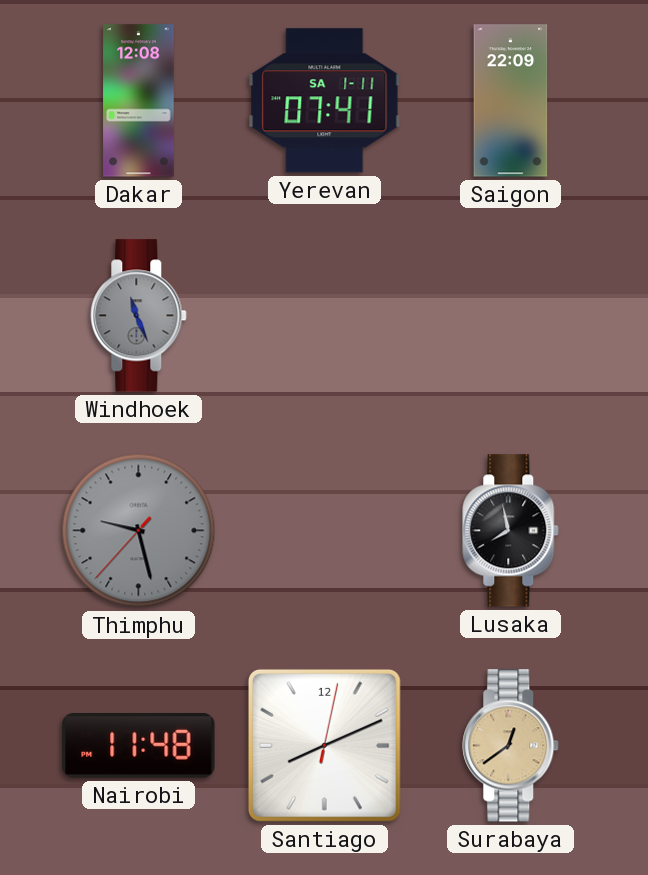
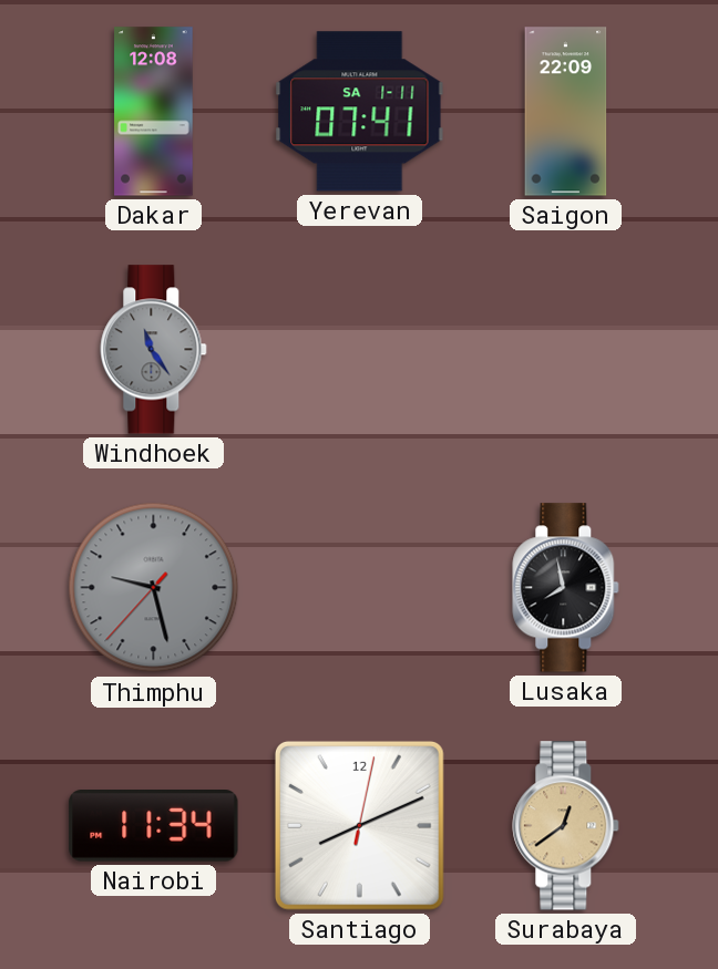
Windhoek: 11:26 -> 11:24 (154, 350)
Nairobi: 11:48 -> 11:34 (154, 826)
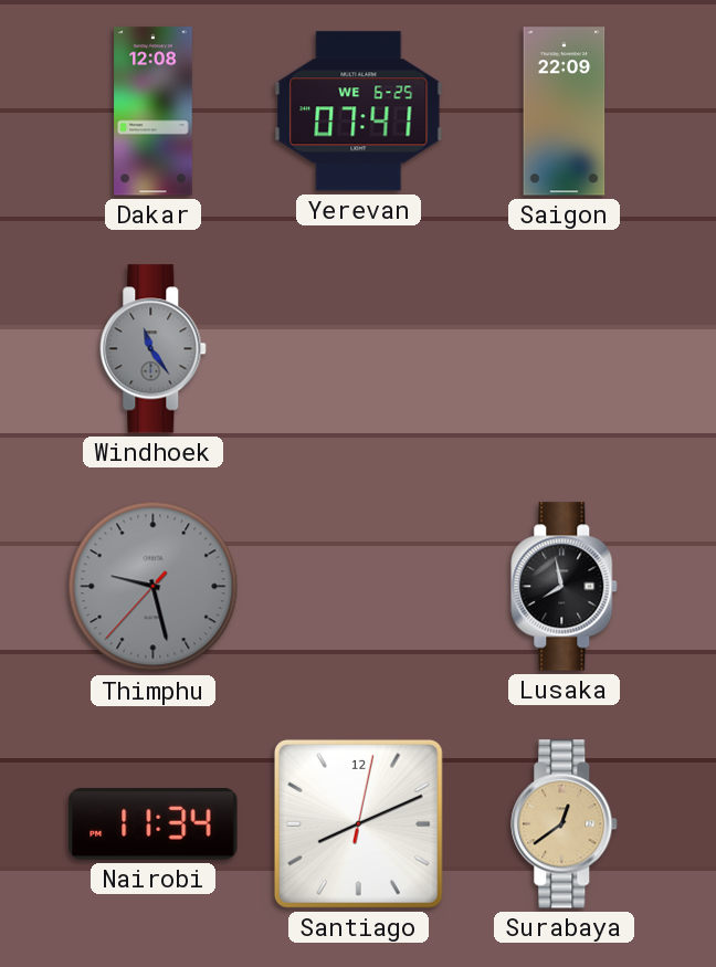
Yerevan date: SA 1-11 -> WE 6-25 (359, 112)
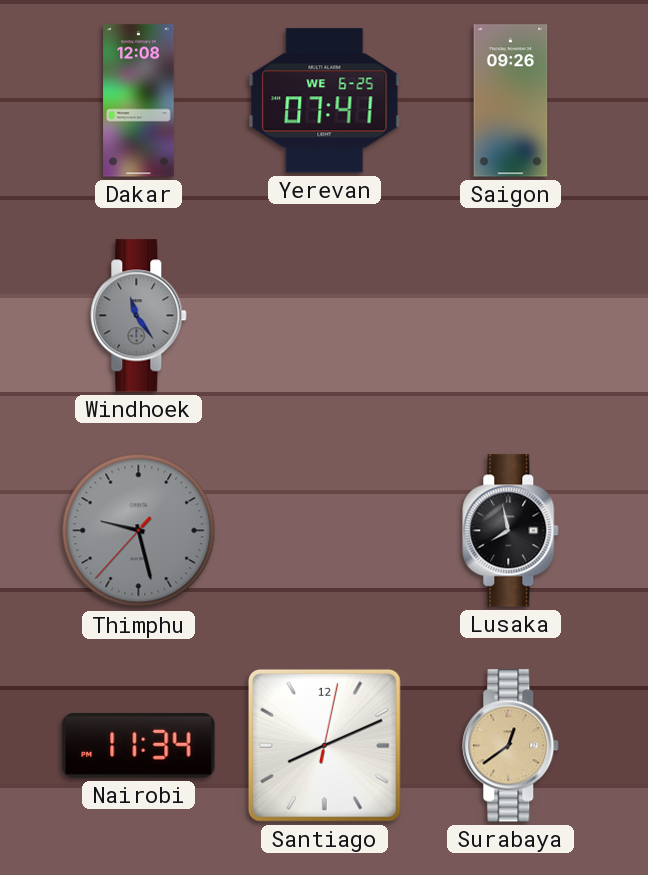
Saigon: 22:09 -> 09:26 (511, 101)
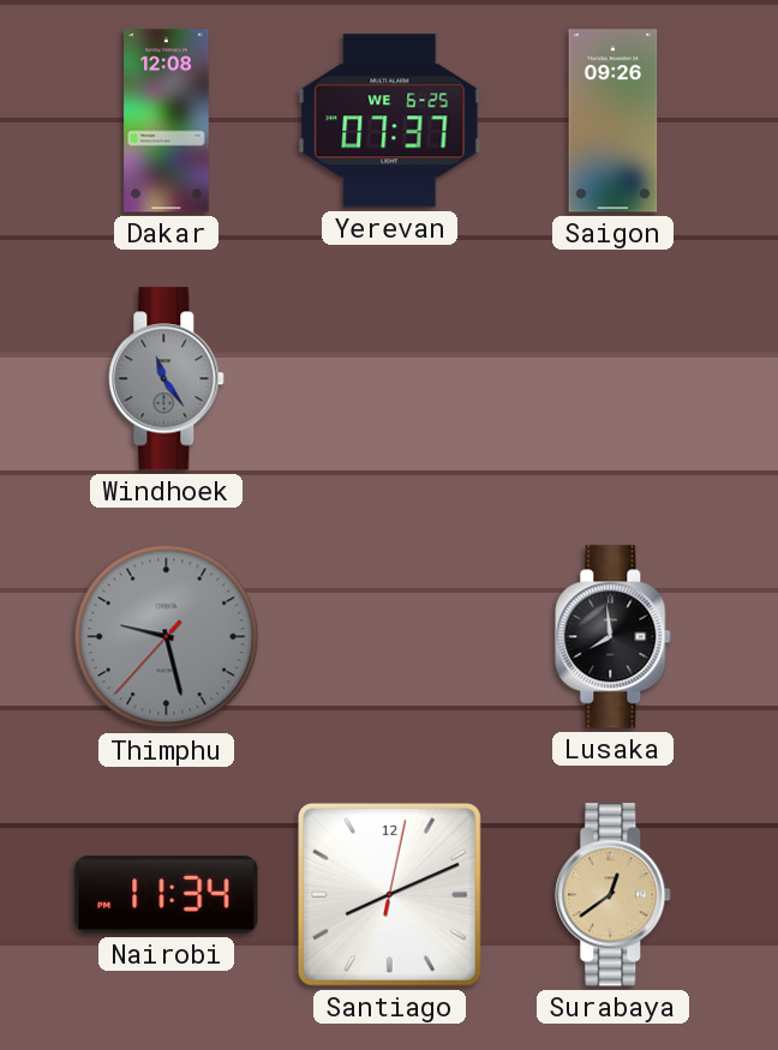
Yerevan: 07:41 -> 07:37 (390, 121)
Lusaka: 7:58 -> 7:59 (614, 637)
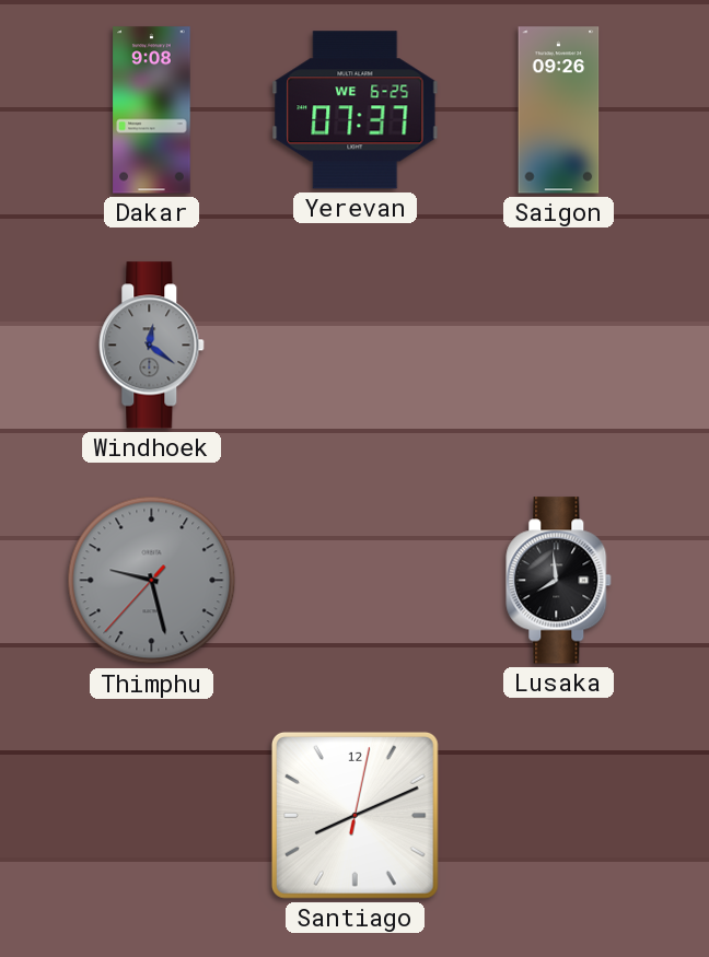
Dakar: 12:08 -> 9:08 (152, 110)
Windhoek: 11:24 -> 12:21 (152, 346)
Nairobi: 11:34 -> none (167, 895)
Surabaya: 12:39 -> none (614, 895)
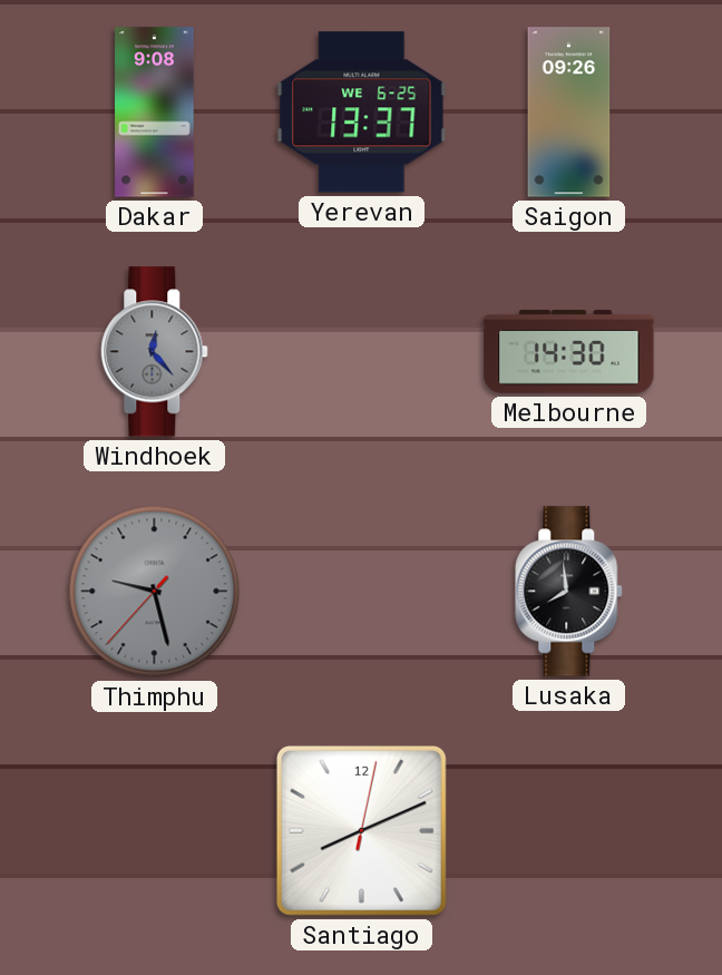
Yerevan: 07:37 -> 13:37 (362, 113)
Windhoek: 12:21 -> 12:23 (155, 352)
Melbourne: none -> 14:30 (569, 352)
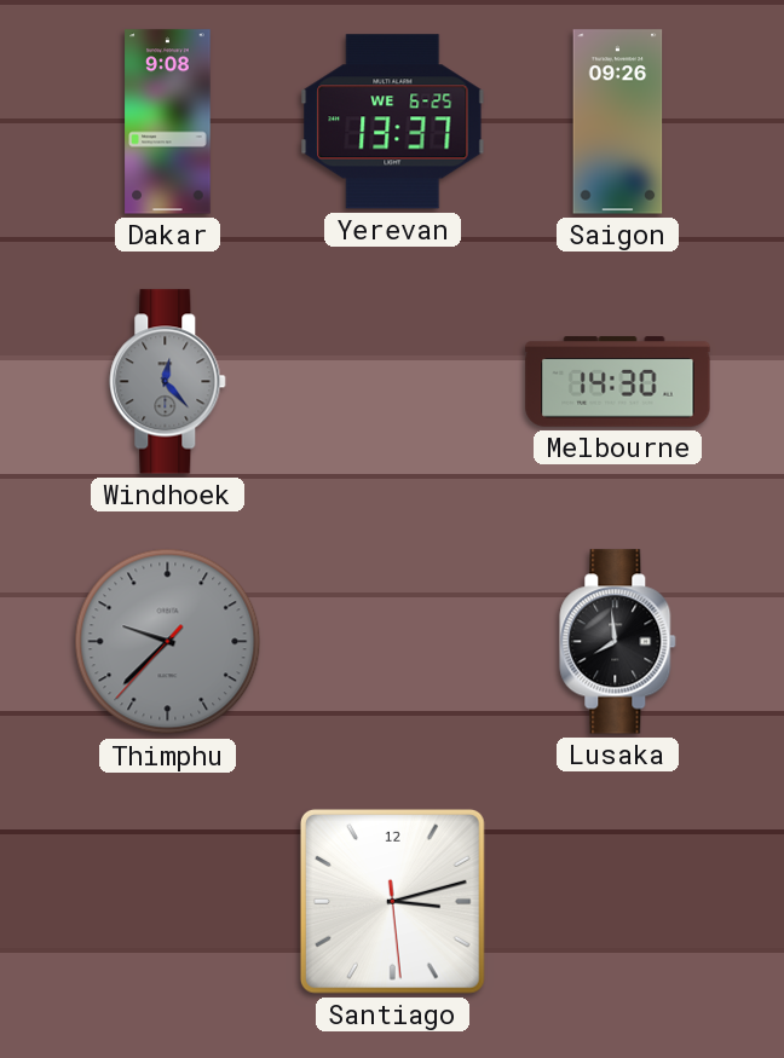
Thimphu: 9:27 -> 9:37 (168, 642)
Santiago: 8:11 -> 3:12 (392, 901)
